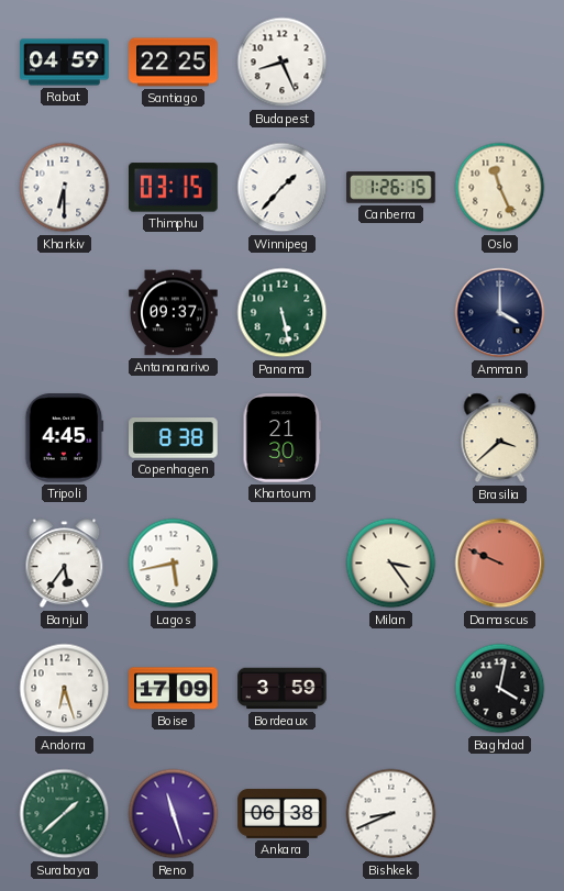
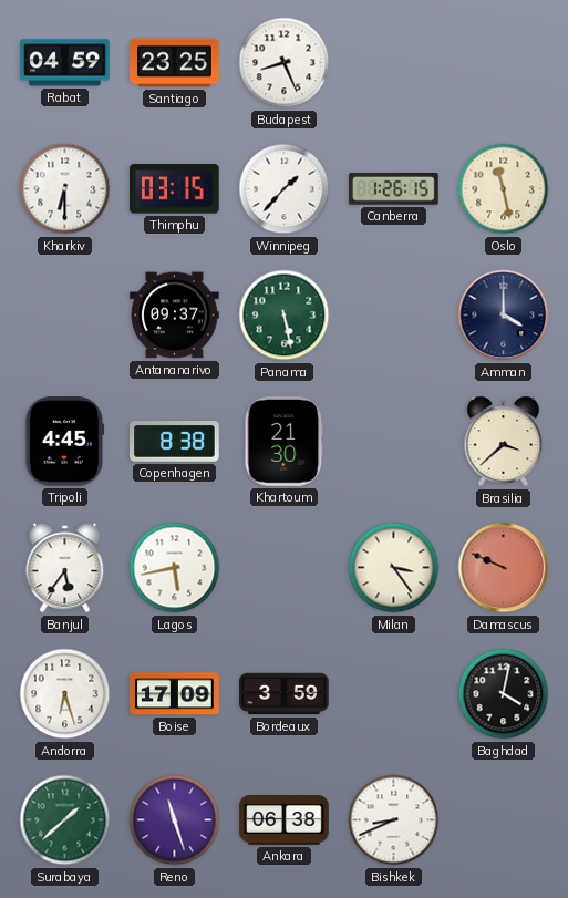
Santiago: 22:25 -> 23:25 (175, 63)
Oslo: 11:26 -> 11:28 (504, 189)
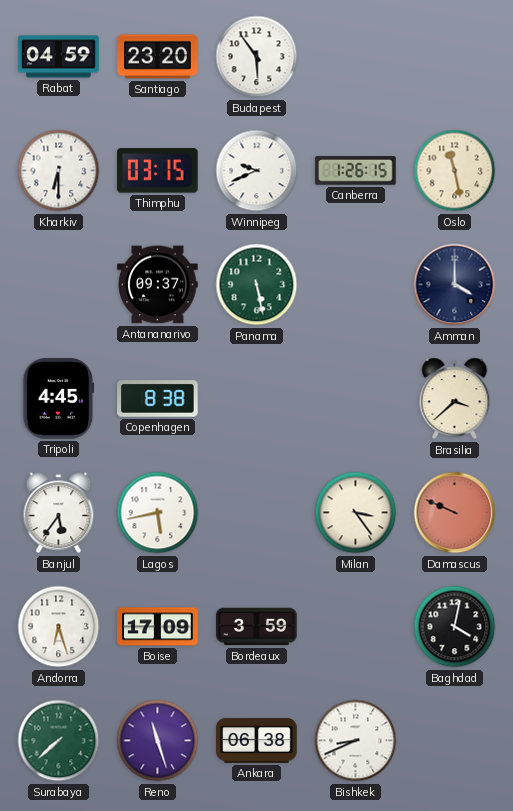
Santiago: 23:25 -> 23:20 (158, 57)
Budapest: 8:26 -> 5:54 (257, 57)
Winnipeg: 1:37 -> 9:41 (257, 171)
Khartoum: 21:30 -> none (285, 442)
Surabaya: 1:38 -> 7:38 (59, 741)
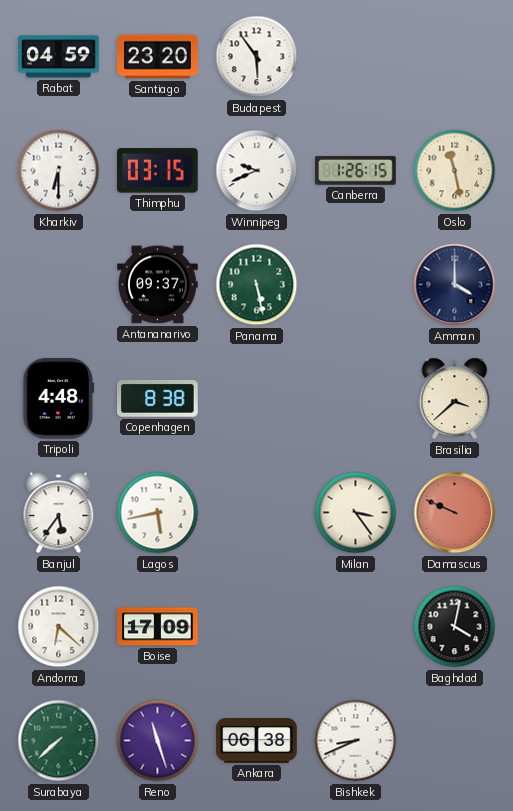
Tripoli: 4:45 -> 4:48 (59, 399)
Andorra: 6:27 -> 6:22 (59, 627)
Bordeaux: 3:59 -> none (257, 627)
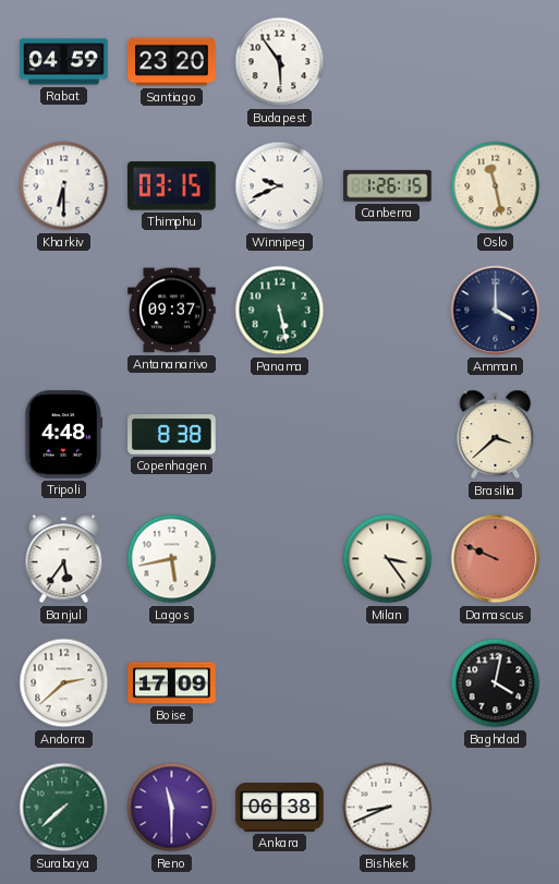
Andorra: 6:22 -> 2:38 (64, 683)
Reno: 11:27 -> 11:30 (172, 808)
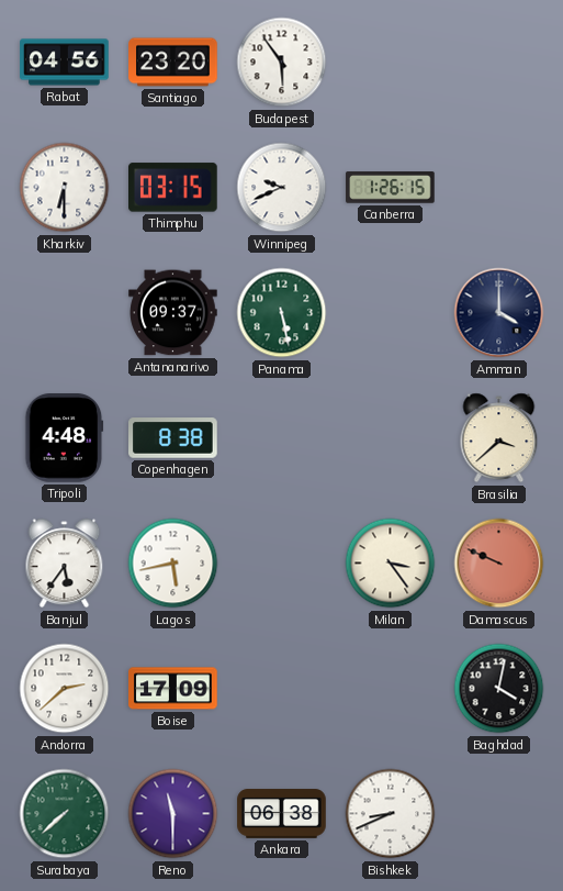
Rabat: 04:59 -> 04:56 (65, 63)
Oslo: 11:28 -> none (496, 186)
